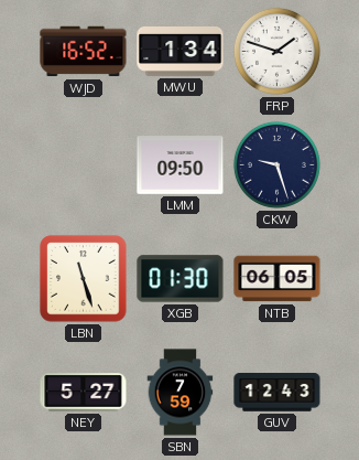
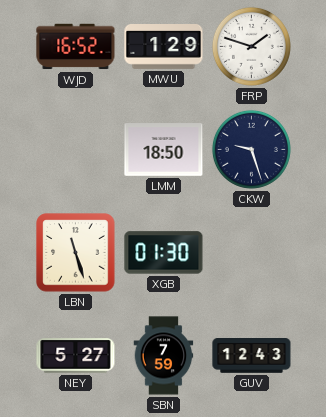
MWU: 1:34 -> 1:29 (164, 47)
LMM: 09:50 -> 18:50 (164, 150)
NTB: 06:05 -> none (278, 279)
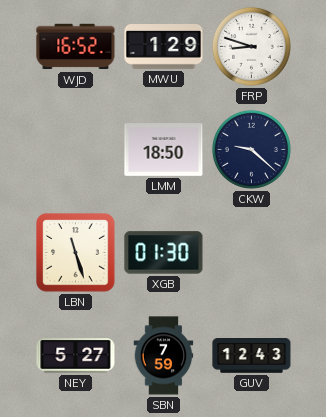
FRP: 1:48 -> 8:48 (251, 46)
CKW: 9:27 -> 9:22 (251, 149)
